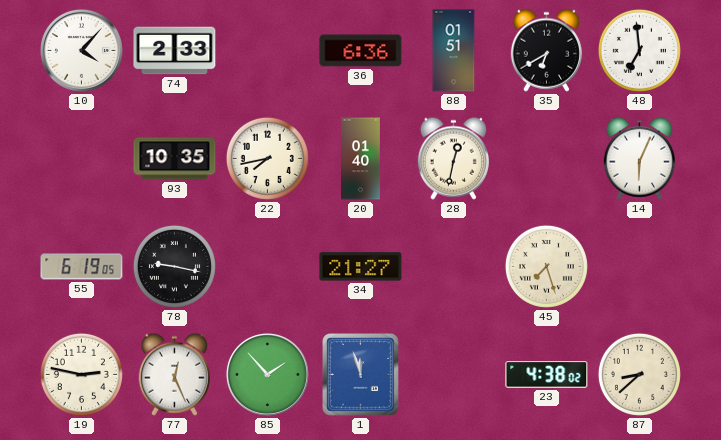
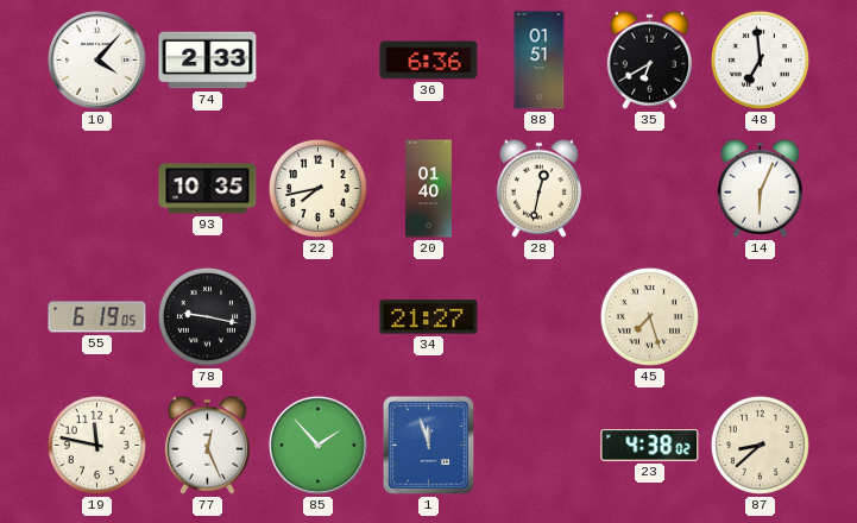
19: 2:47 -> 11:47 (96, 445)
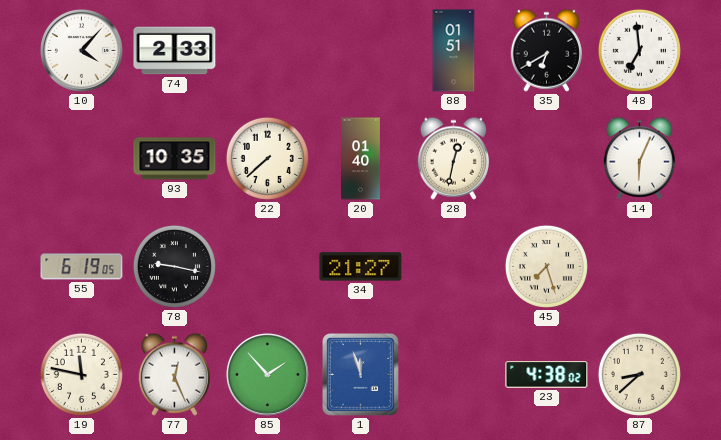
36: 6:36 -> none (429, 61)
22: 7:43 -> 7:38 (267, 158)
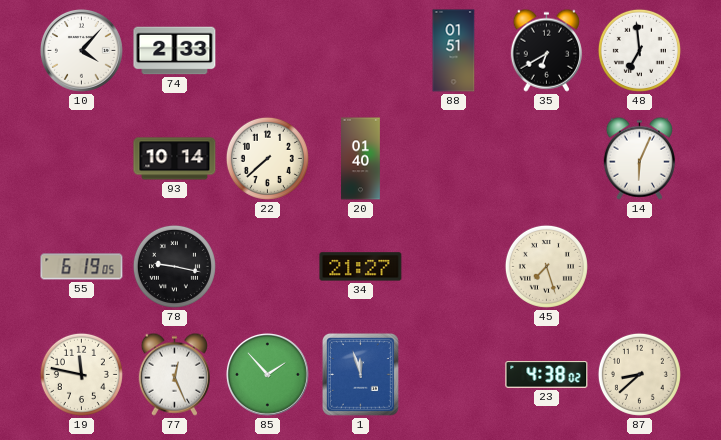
93: 10:35 -> 10:14 (175, 159)
28: 12:32 -> none (453, 158)
